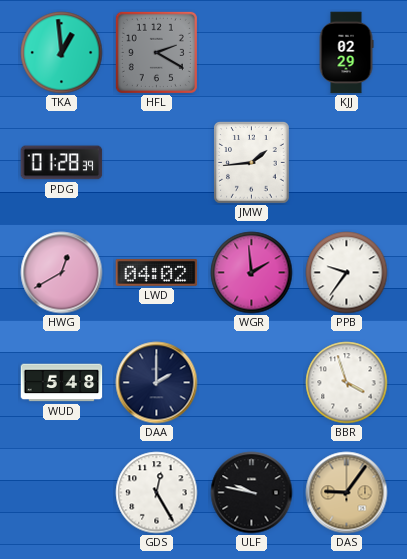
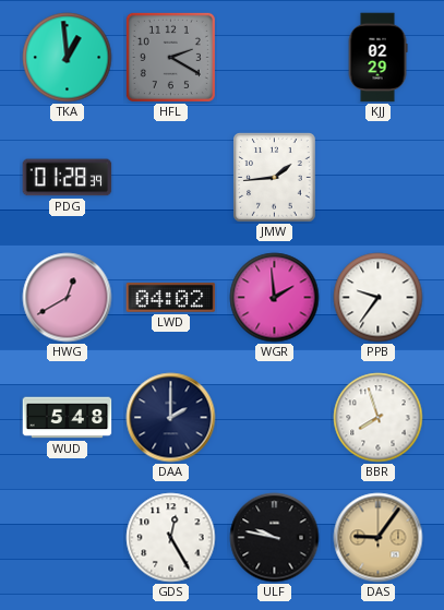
BBR: 3:57 -> 7:57 (379, 418)
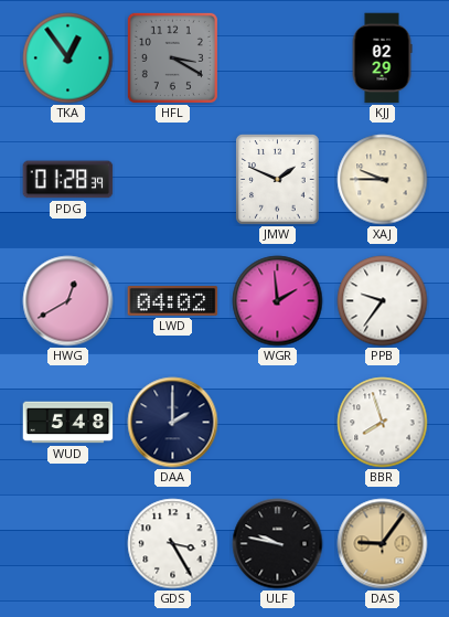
TKA: 12:59 -> 12:54 (68, 58)
HFL: 2:20 -> 3:20 (172, 57)
JMW: 1:44 -> 1:49 (278, 180)
XAJ: none -> 9:45 (383, 180)
GDS: 12:25 -> 3:25 (173, 544)
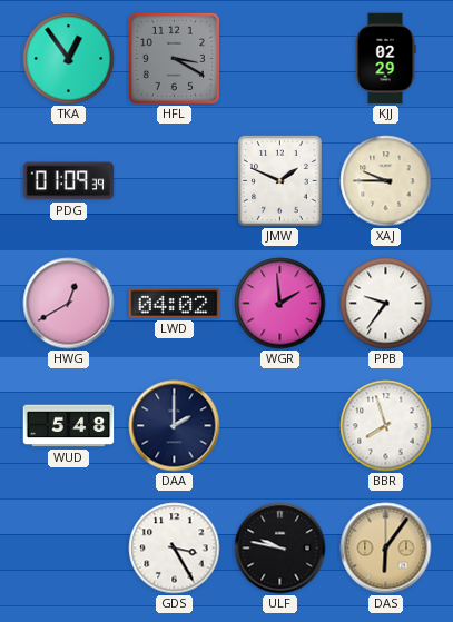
PDG: 01:28 -> 01:09 (69, 181)
DAS: 9:06 -> 6:06 (386, 549)
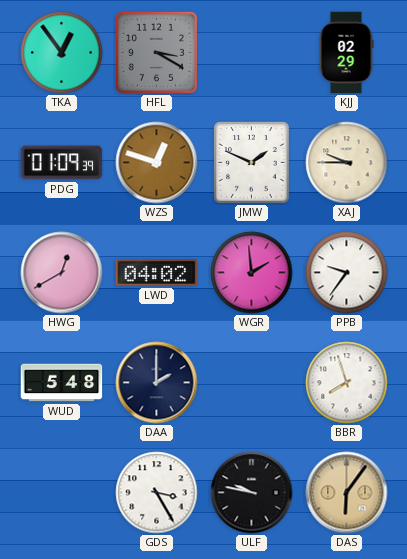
WZS: none -> 12:48 (157, 163)
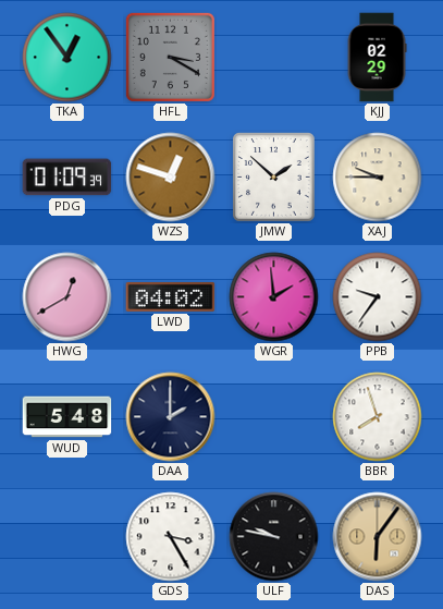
JMW: 1:49 -> 1:52 (274, 178)
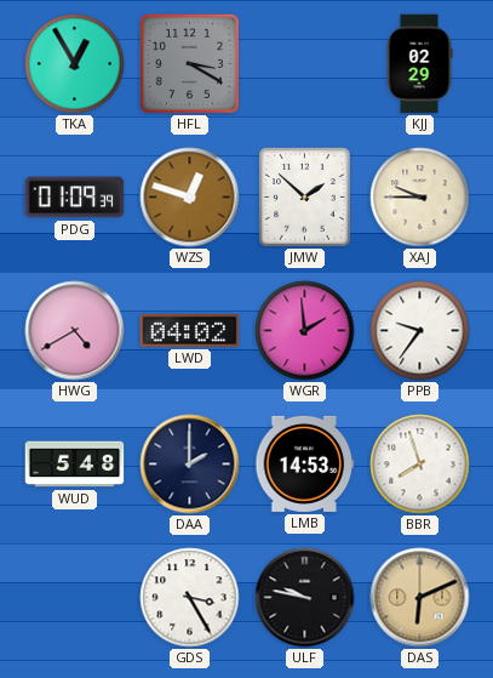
TKA: 12:54 -> 12:55 (75, 64)
HWG: 12:40 -> 4:40 (75, 331)
LMB: none -> 14:53 (305, 463)
DAS: 6:06 -> 6:11 (420, 598)
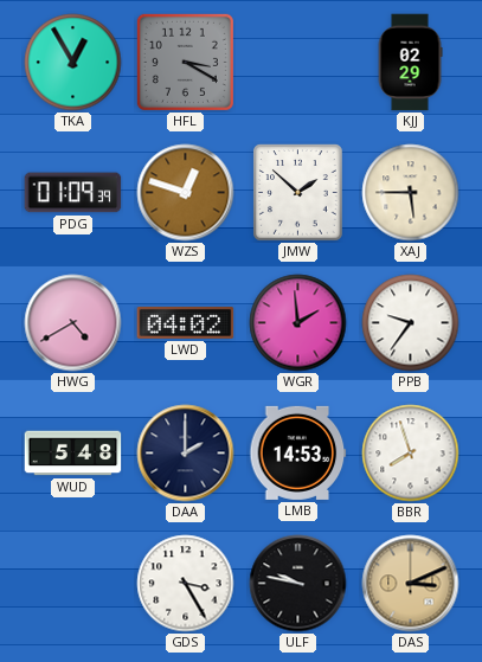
XAJ: 9:45 -> 5:45 (411, 193)
DAS: 6:11 -> 3:11 (411, 584)
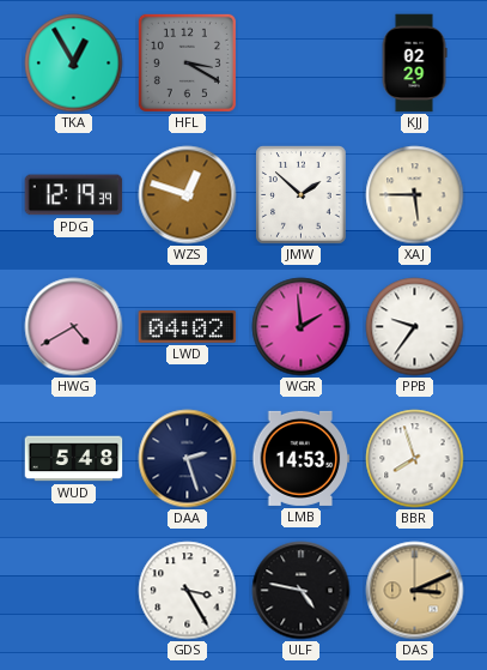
PDG: 01:09 -> 12:19 (74, 195)
DAA: 2:00 -> 2:27 (188, 459)
ULF: 9:47 -> 4:47 (302, 591)
